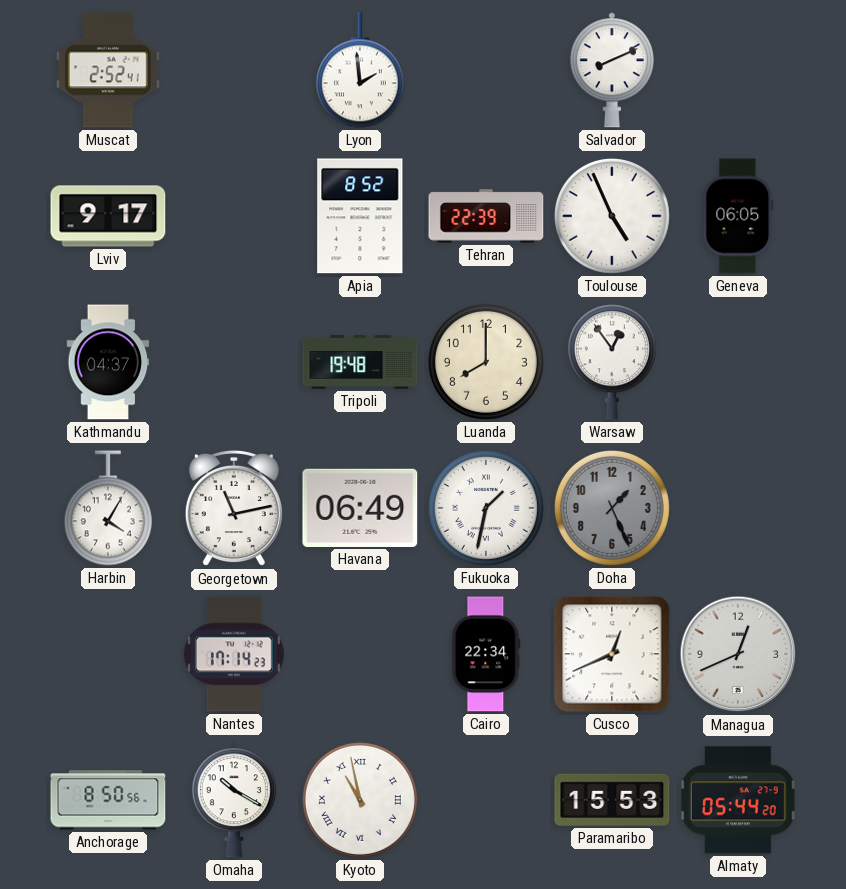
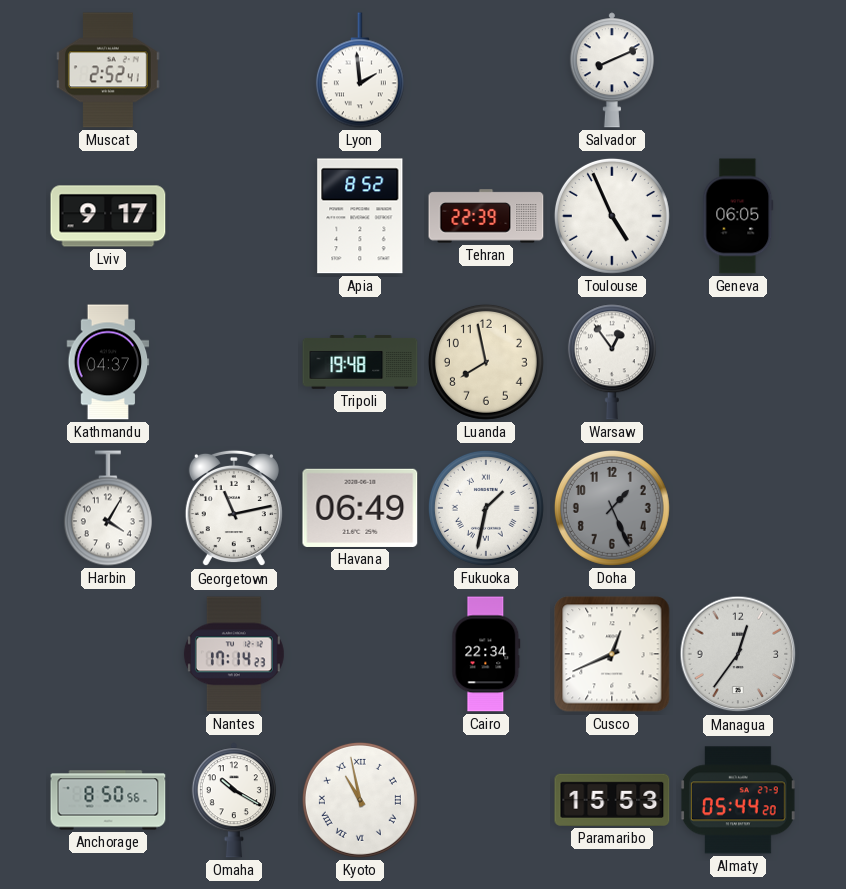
Luanda: 8:00 -> 7:58 (486, 362)
Managua: 12:41 -> 12:36 (738, 654)
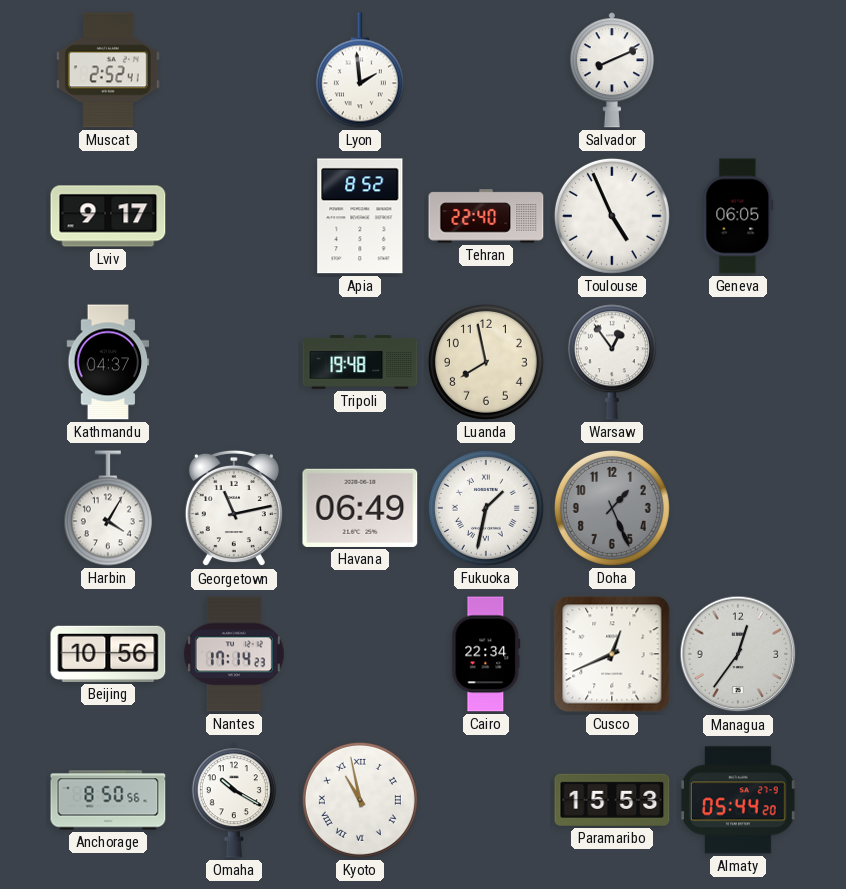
Tehran: 22:39 -> 22:40 (486, 216)
Beijing: none -> 10:56 (108, 654)
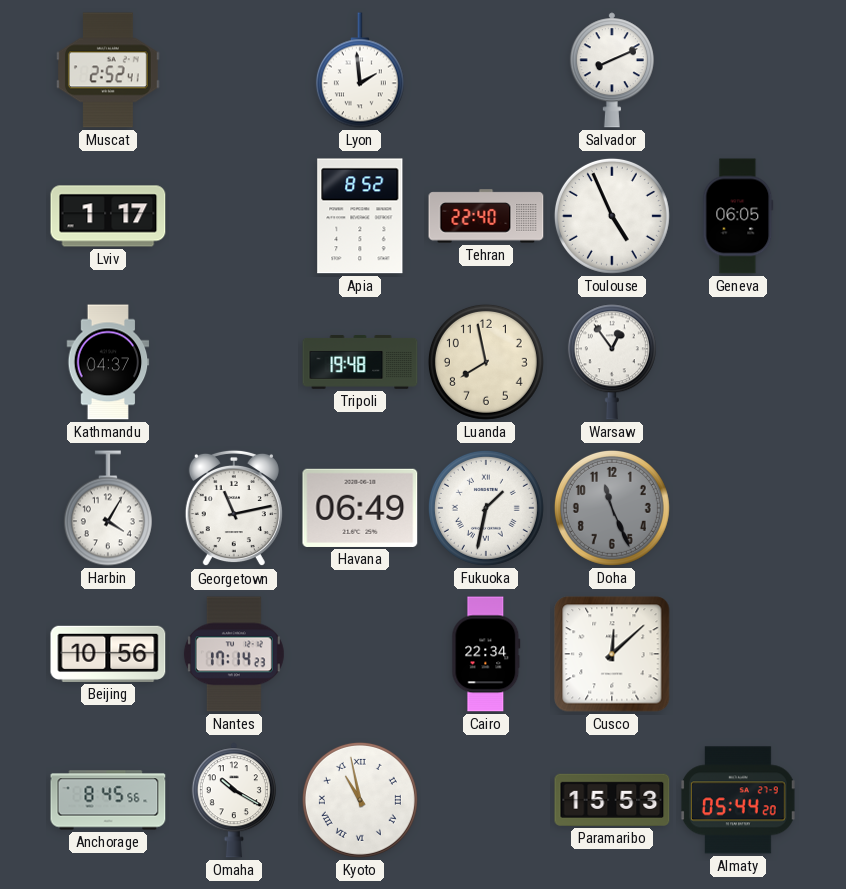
Lviv: 9:17 -> 1:17 (108, 216)
Doha: 1:26 -> 11:26 (612, 508)
Cusco: 12:41 -> 12:08 (612, 654)
Managua: 12:36 -> none (738, 654)
Anchorage: 8:50 -> 8:45 (108, 800)
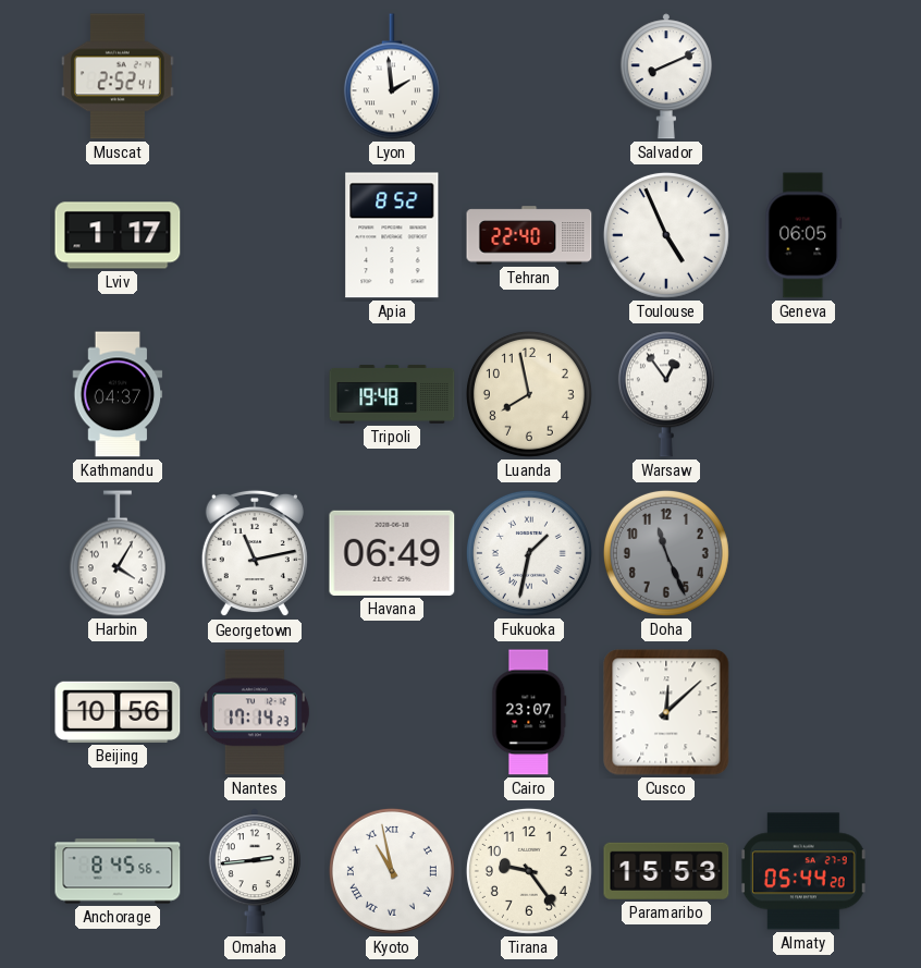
Cairo: 22:34 -> 23:07 (529, 712)
Omaha: 10:20 -> 2:44 (255, 871)
Tirana: none -> 9:24 (529, 871)
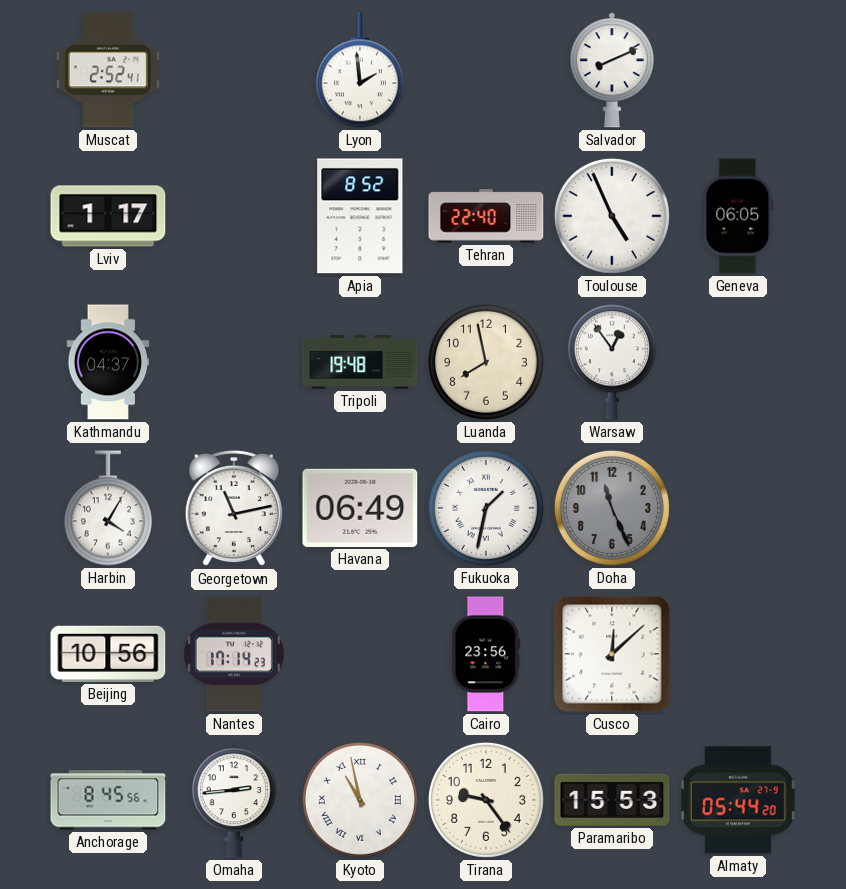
Cairo: 23:07 -> 23:56 (486, 654)
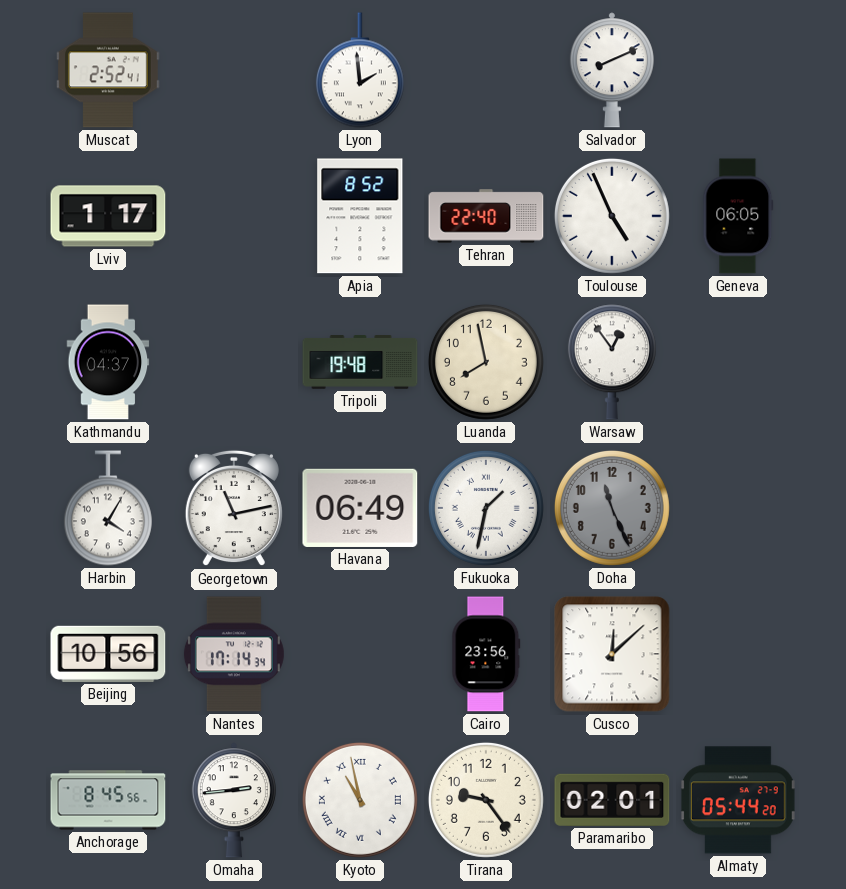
Nantes: 17:14:23 -> 17:14:34 (234, 654)
Paramaribo: 15:53 -> 02:01 (612, 800)
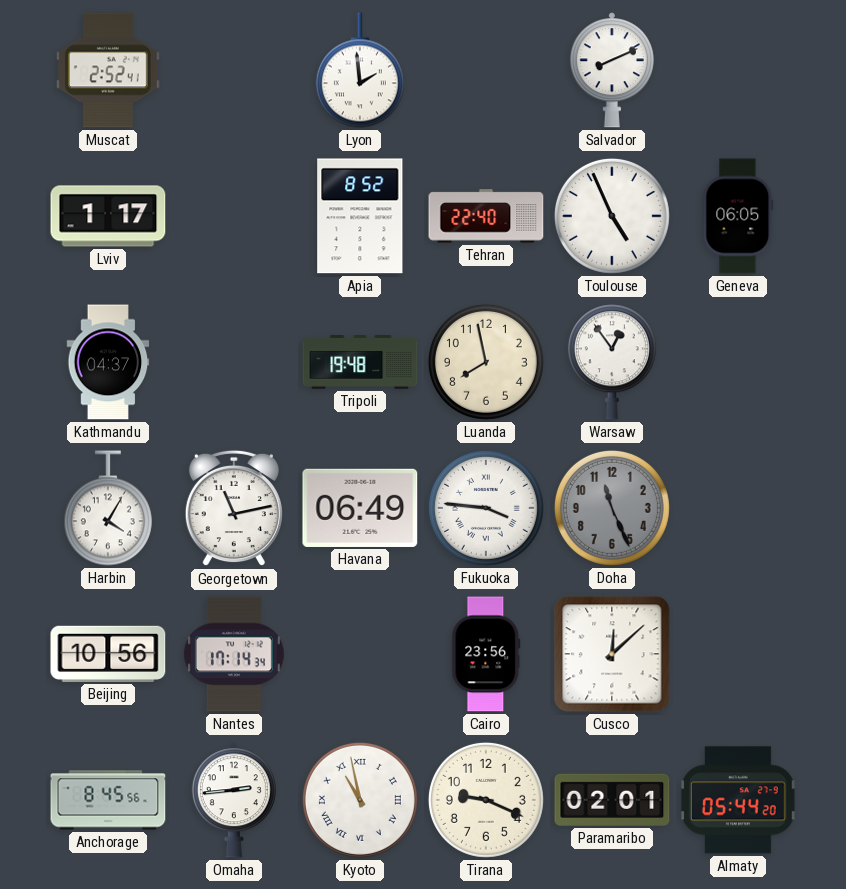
Fukuoka: 1:32 -> 3:46 (486, 508)
Tirana: 9:24 -> 9:19 (486, 800)
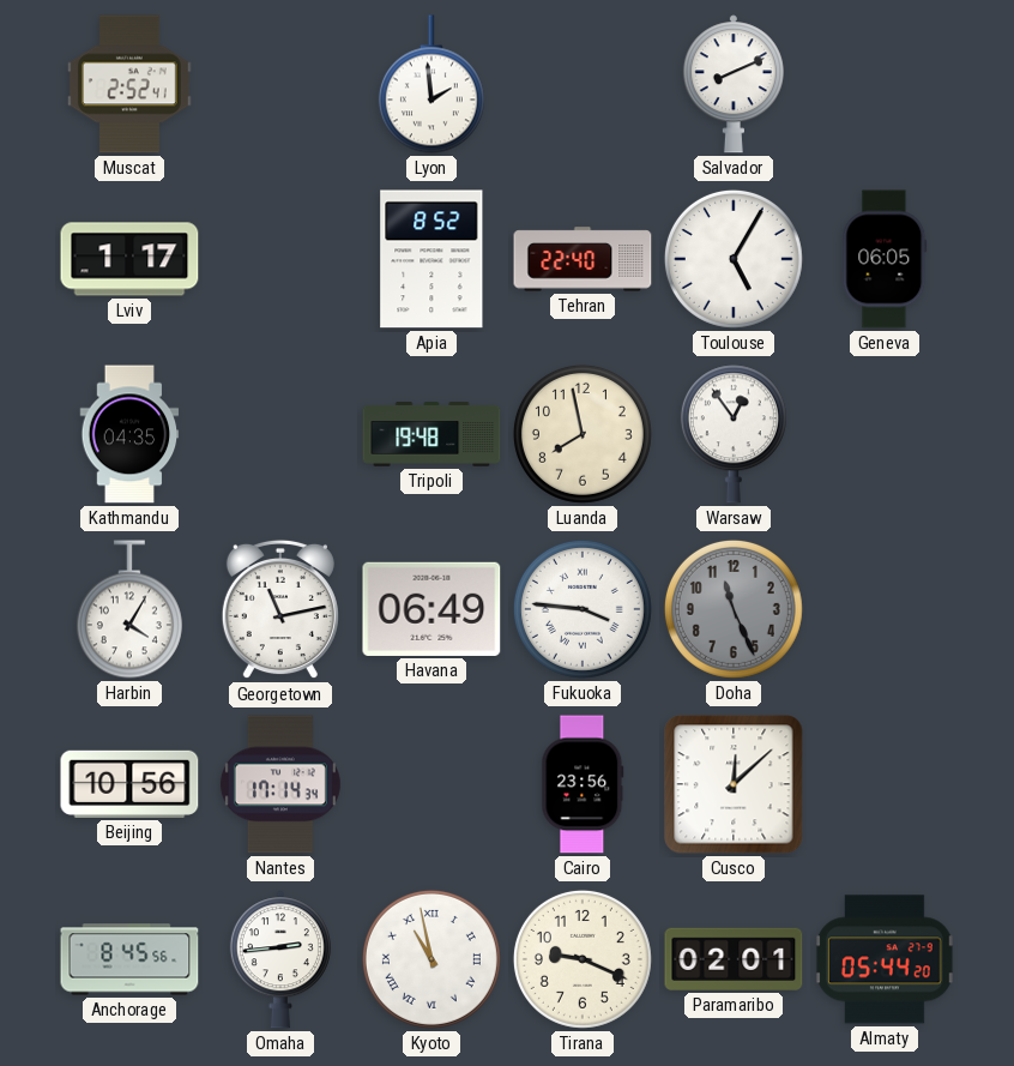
Toulouse: 4:56 -> 5:05 (734, 259)
Kathmandu: 04:37 -> 04:35 (129, 434)
